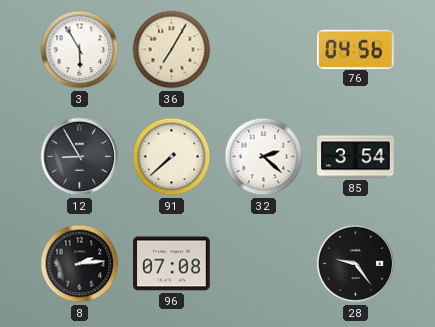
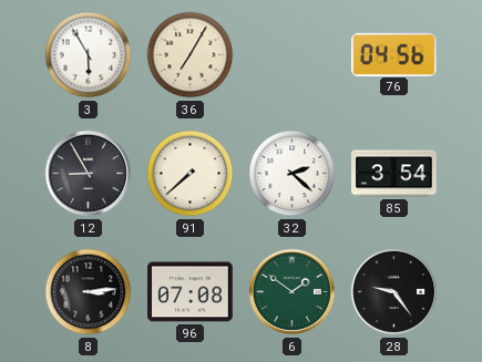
8: 2:14 -> 3:14 (89, 292)
6: none -> 1:51 (293, 292)
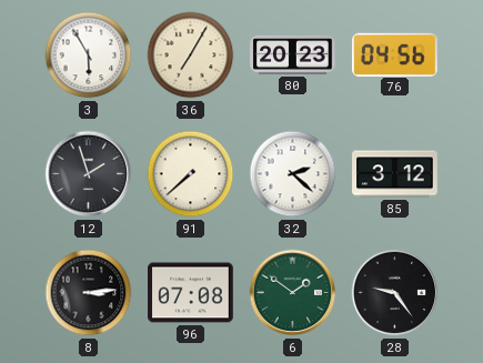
80: none -> 20:23 (293, 54)
12: 8:55 -> 1:57 (89, 174)
85: 3:54 -> 3:12 (395, 174)
